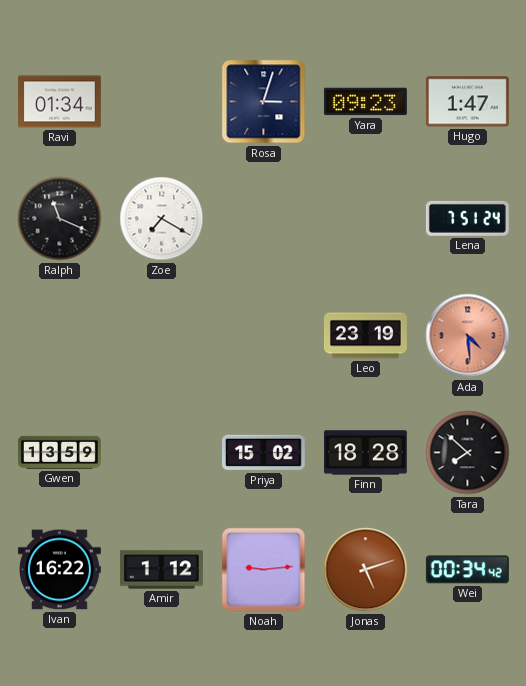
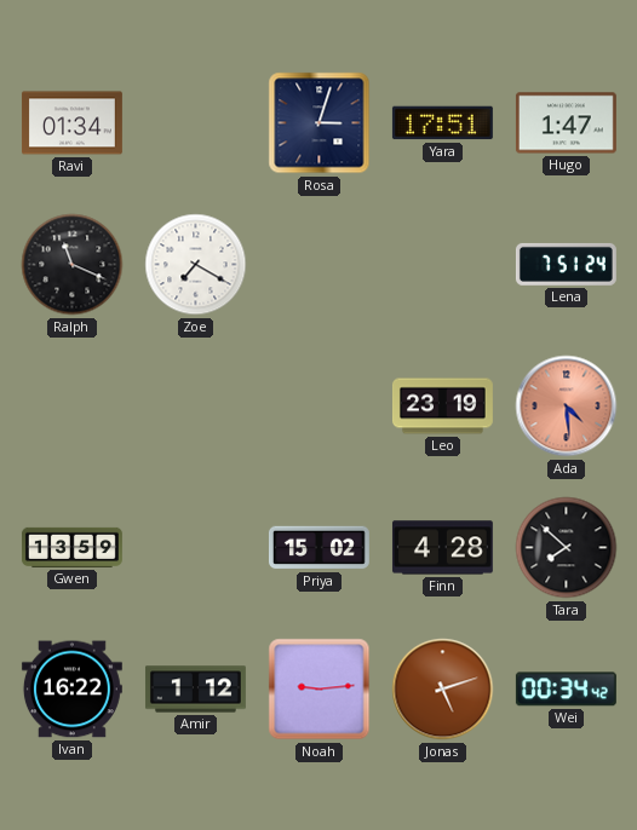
Yara: 09:23 -> 17:51 (442, 123)
Finn: 18:28 -> 4:28 (442, 548)
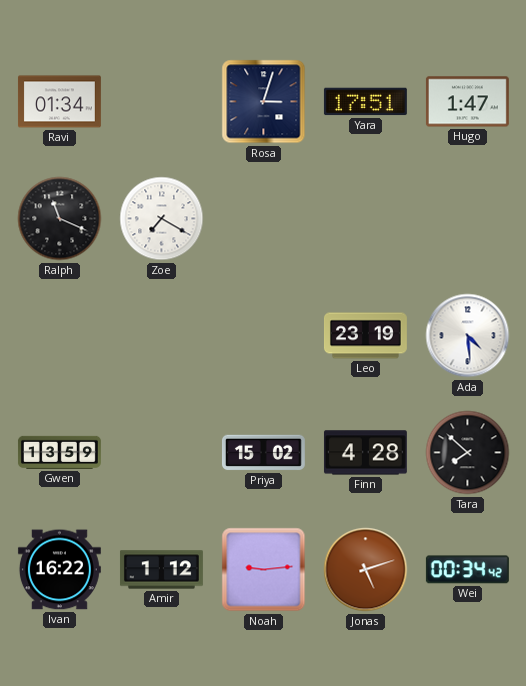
Lena: 7:51 -> none (566, 264)
Ada dial: salmon -> white (468, 336)
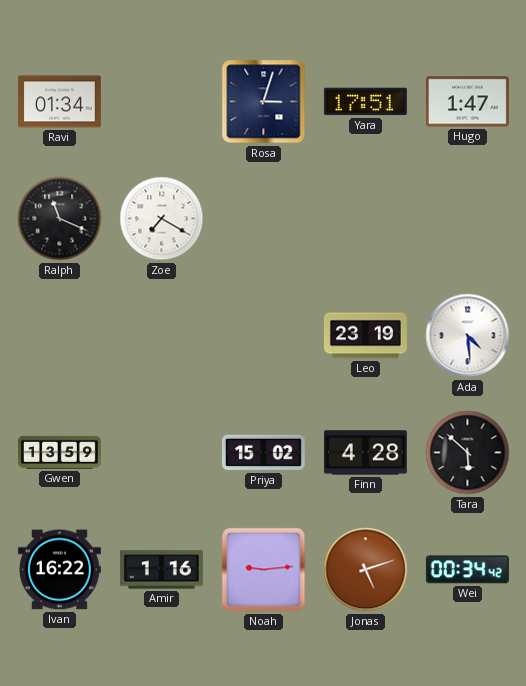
Tara: 7:52 -> 5:52 (468, 453)
Amir: 1:12 -> 1:16 (161, 570)
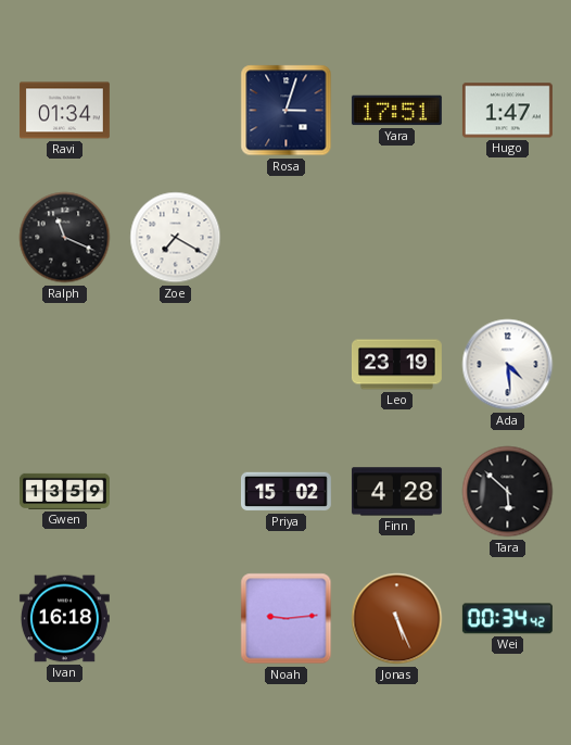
Ivan: 16:22 -> 16:18 (64, 619)
Amir: 1:16 -> none (161, 570)
Jonas: 5:12 -> 5:26 (397, 619)
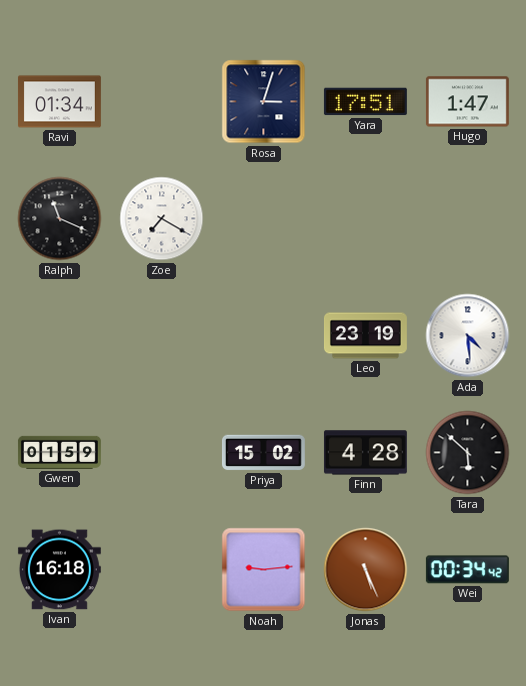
Gwen: 13:59 -> 01:59 (59, 452)
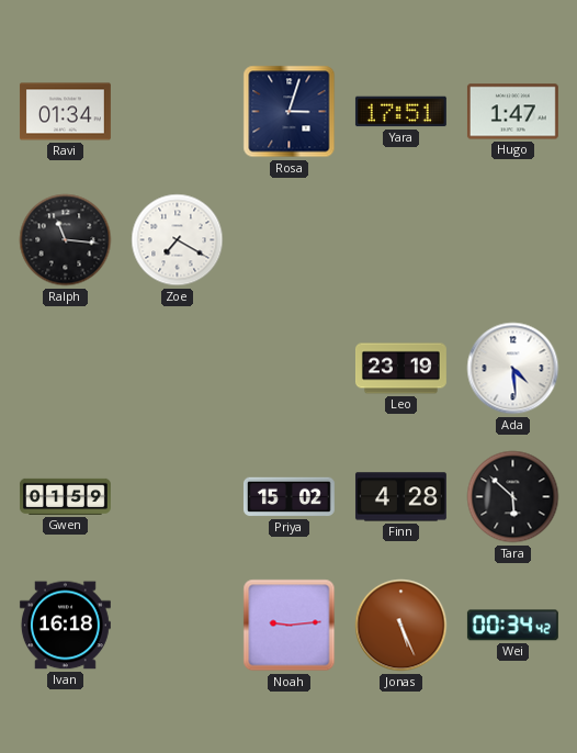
Ralph: 11:19 -> 11:16 (66, 240)
